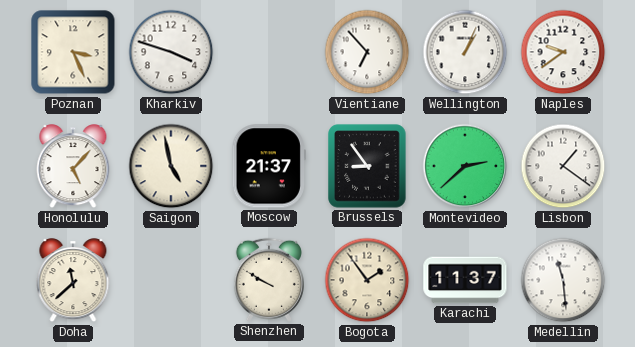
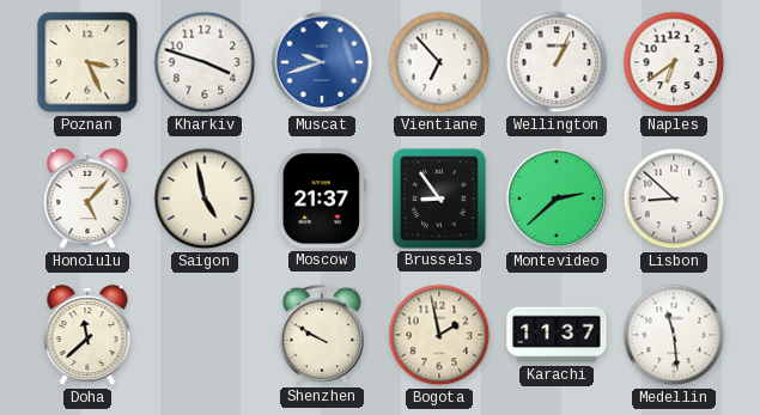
Muscat: none -> 9:42 (322, 62)
Naples: 9:39 -> 6:39 (674, 62)
Lisbon: 1:21 -> 8:52 (674, 199)
Bogota: 1:54 -> 1:58 (439, 335)
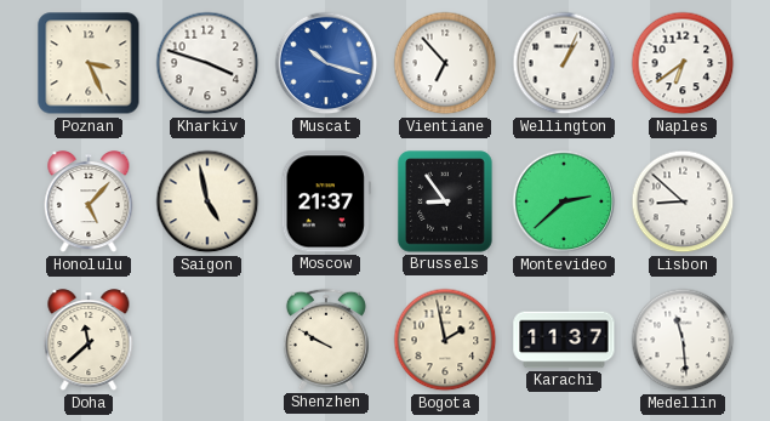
Muscat: 9:42 -> 10:18 (326, 63)
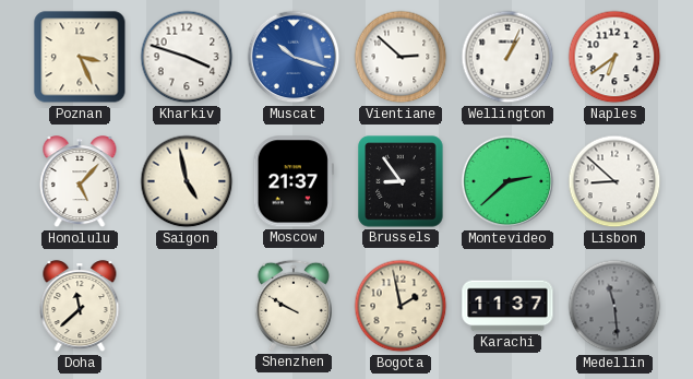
Vientiane: 6:53 -> 2:52 (401, 57)
Medellin dial: white -> grey (614, 306)
